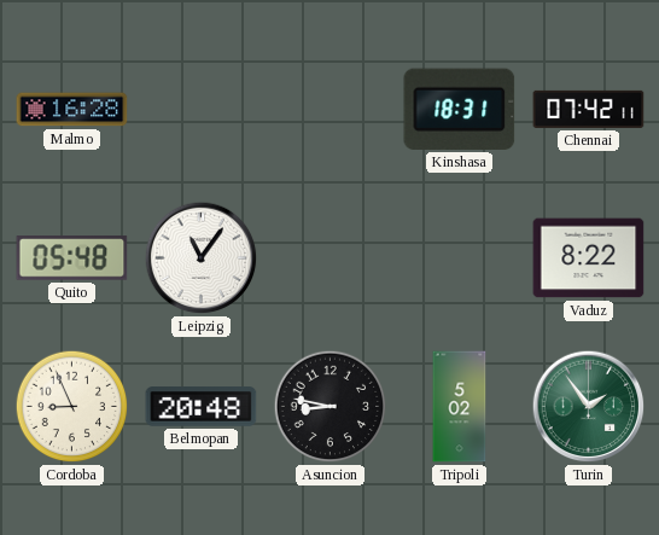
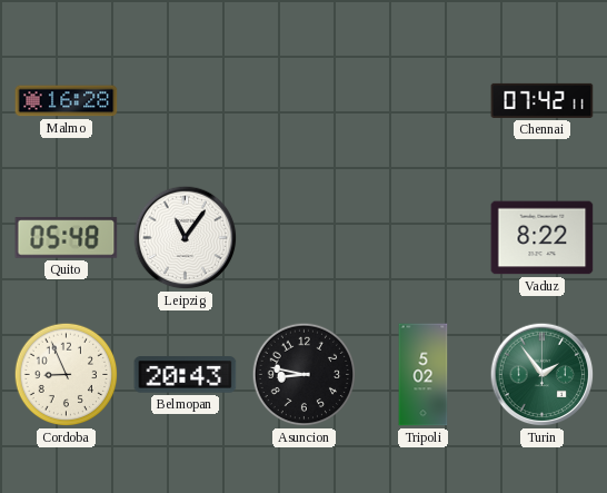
Kinshasa: 18:31 -> none (460, 109)
Belmopan: 20:48 -> 20:43 (186, 375)
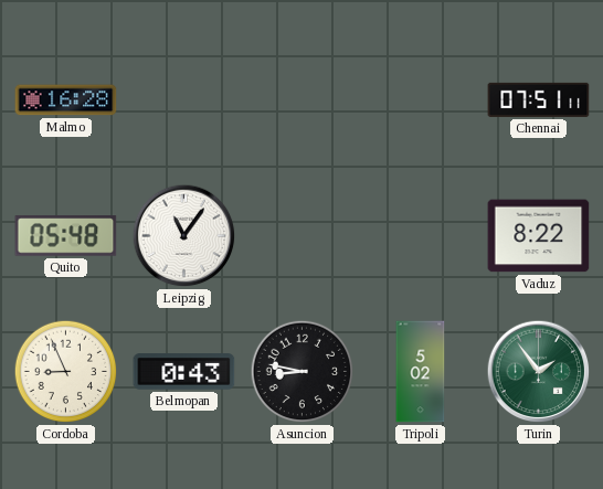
Chennai: 07:42 -> 07:51 (539, 99)
Belmopan: 20:43 -> 0:43 (184, 372)
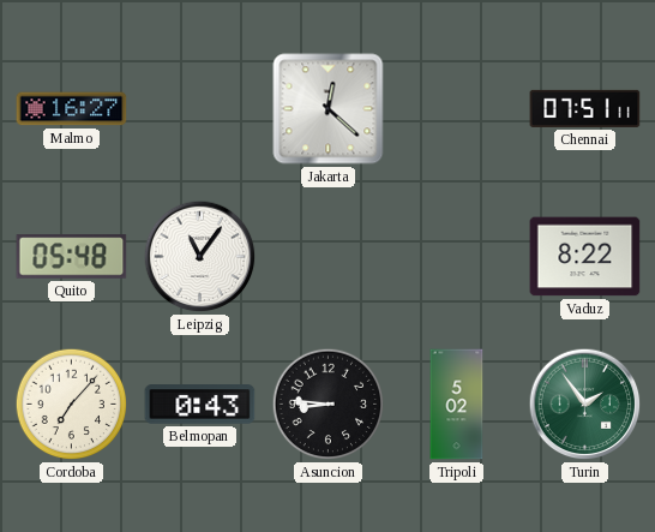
Malmo: 16:28 -> 16:27 (72, 109)
Jakarta: none -> 12:22 (329, 109)
Cordoba: 8:56 -> 7:07 (72, 405)
Asuncion: 8:47 -> 8:46 (329, 405)
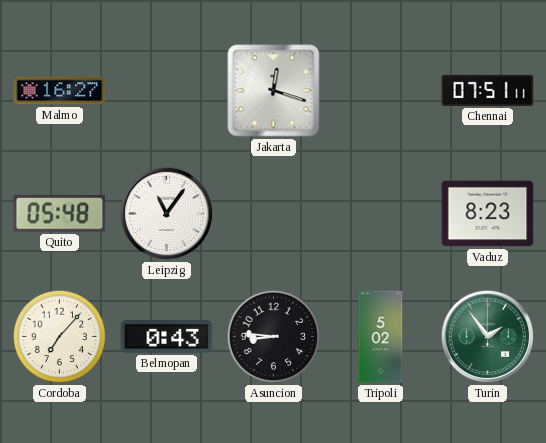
Jakarta: 12:22 -> 12:18 (274, 91)
Vaduz: 8:22 -> 8:23 (488, 214)
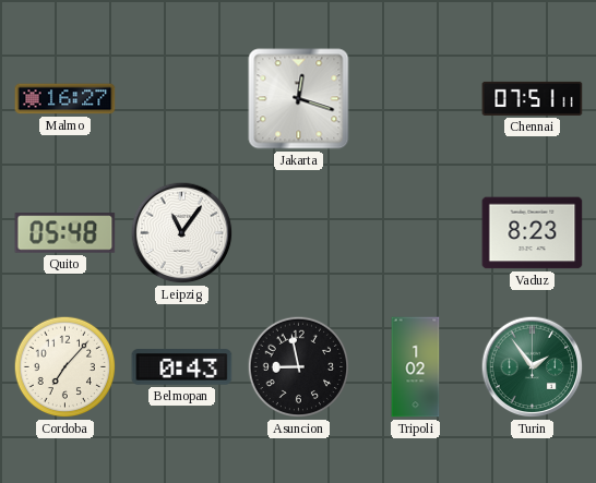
Asuncion: 8:46 -> 8:58 (299, 367)
Tripoli: 5:02 -> 1:02 (416, 367)
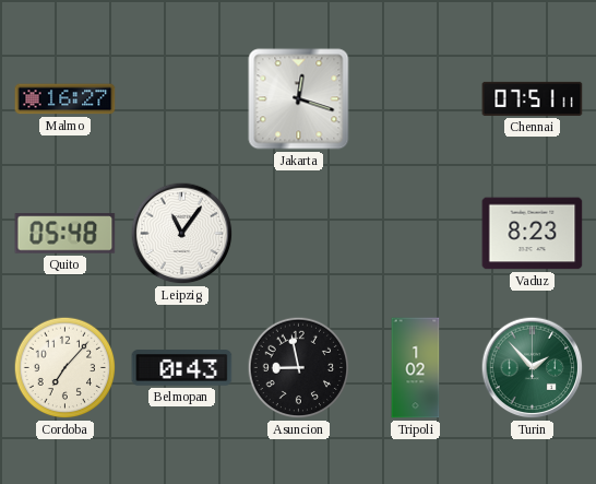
Turin: 1:54 -> 1:53 (533, 368)
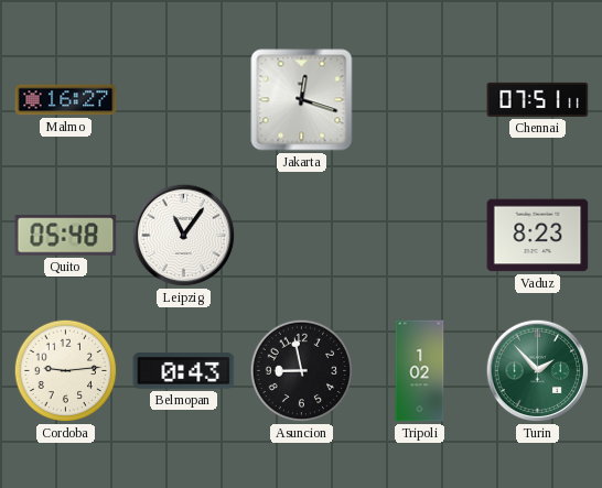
Cordoba: 7:07 -> 9:14 (66, 371)
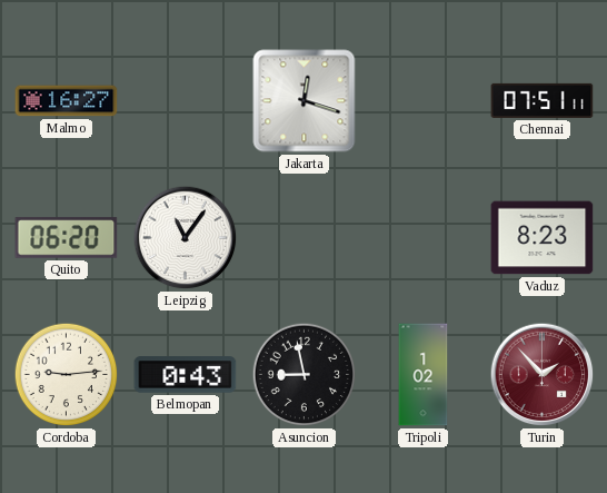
Quito: 05:48 -> 06:20 (67, 238)
Turin dial: green -> burgundy (543, 375)
